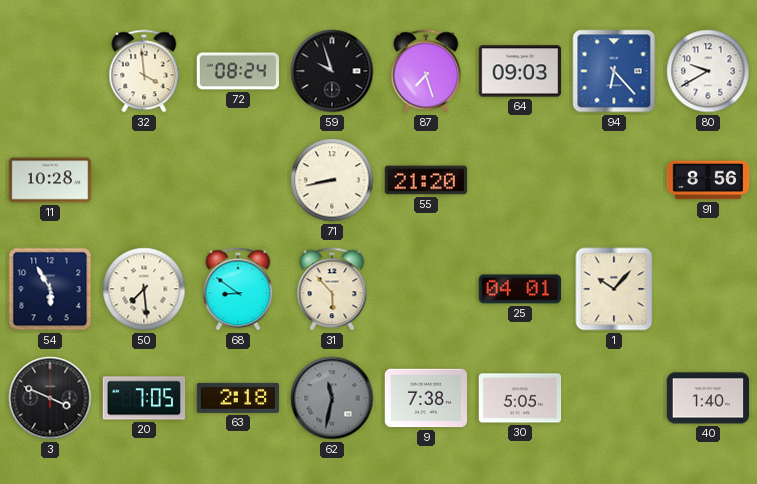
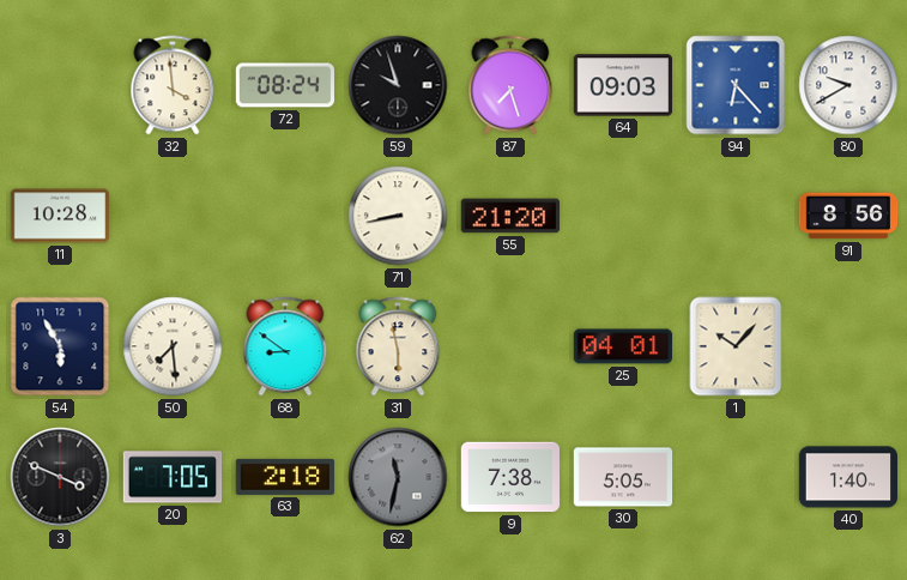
31: 5:53 -> 5:58 (398, 346)
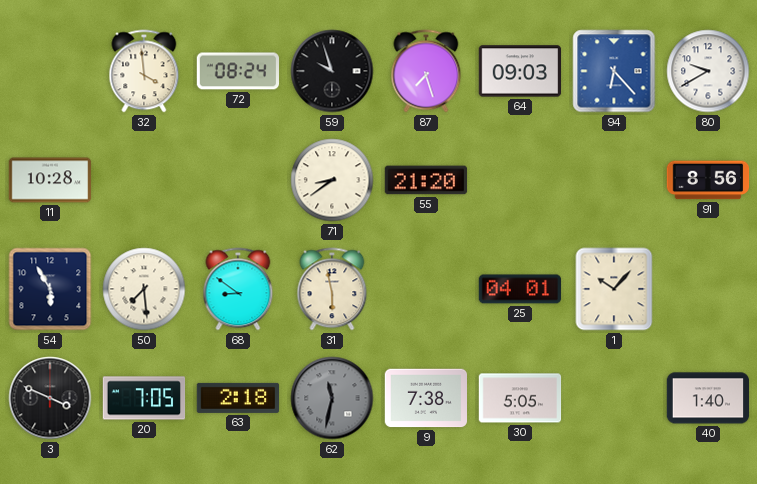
71: 8:43 -> 8:39 (332, 180)
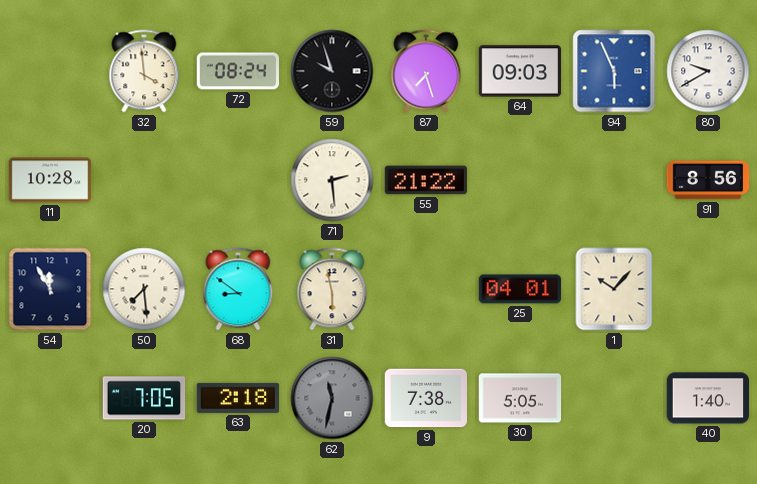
94: 6:23 -> 5:56 (614, 71)
71: 8:39 -> 2:29 (332, 180)
55: 21:20 -> 21:22 (426, 180)
54: 5:55 -> 11:55 (50, 289)
3: 3:49 -> none (50, 398)
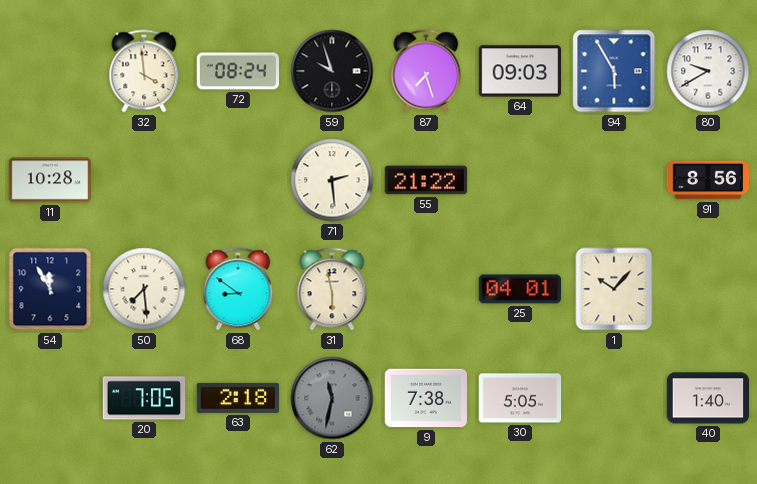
94: 5:56 -> 5:55 (614, 71)
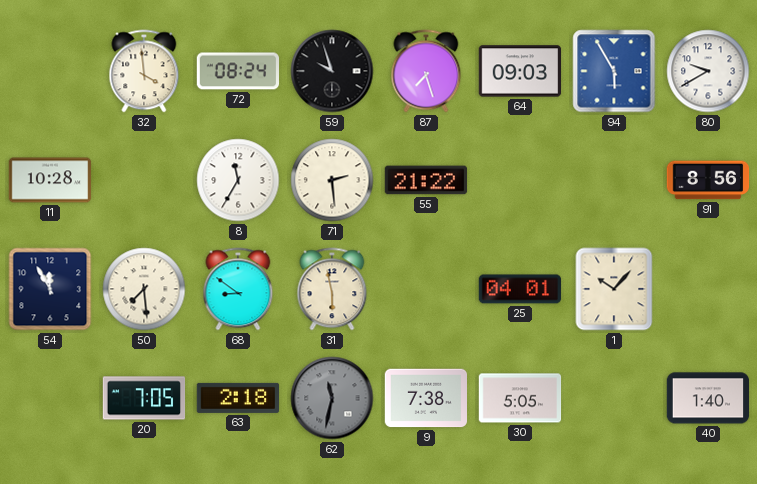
8: none -> 11:35 (238, 180)
